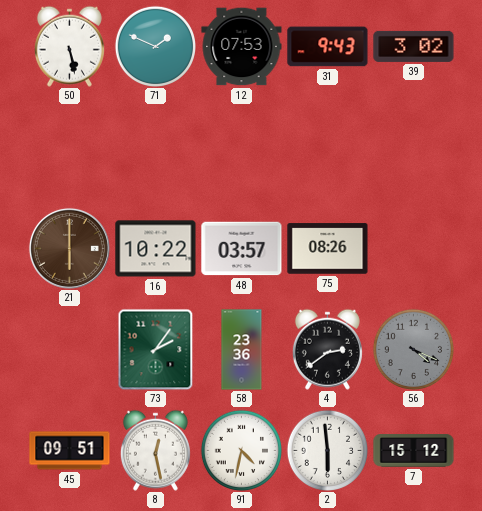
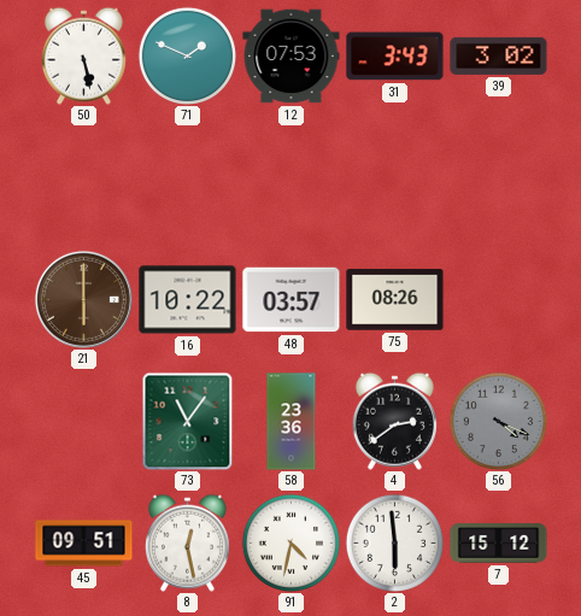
31: 9:43 -> 3:43 (395, 57)
73: 2:06 -> 11:06 (188, 421)
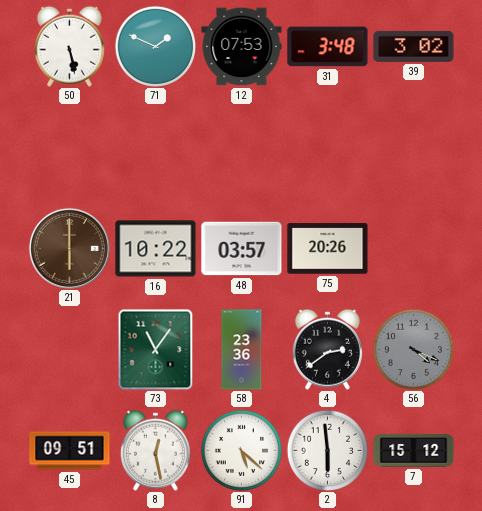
31: 3:43 -> 3:48 (328, 47)
75: 08:26 -> 20:26 (328, 249)
91: 4:32 -> 5:22 (241, 450)
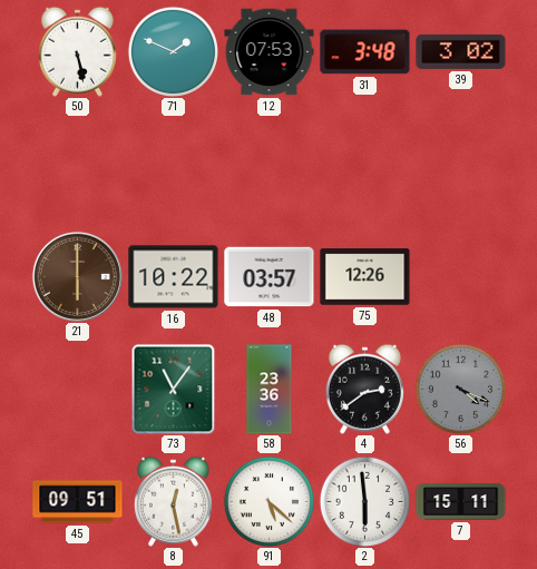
75: 20:26 -> 12:26 (365, 277)
7: 15:12 -> 15:11 (461, 502)
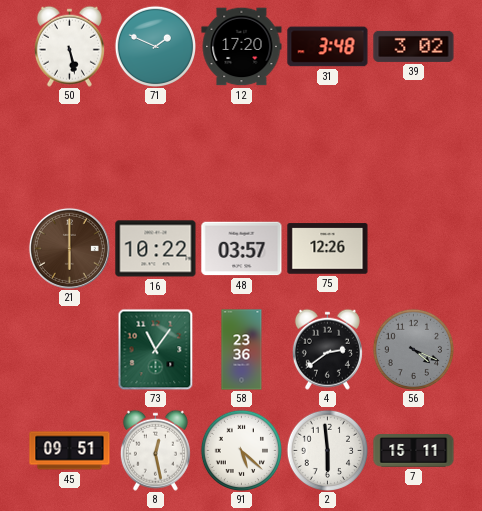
12: 07:53 -> 17:20 (242, 47)
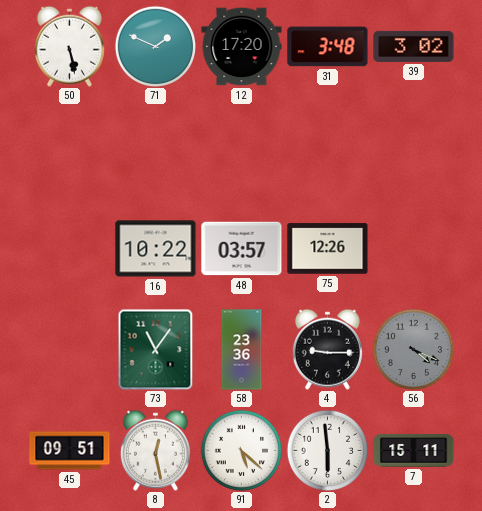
21: 6:00 -> none (69, 248)
4: 2:39 -> 9:15 (327, 349)
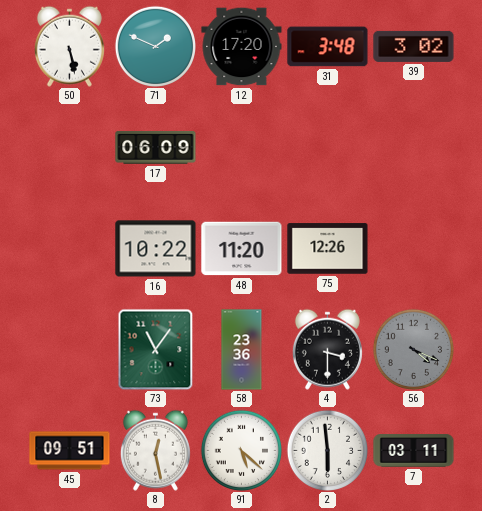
17: none -> 06:09 (156, 148)
48: 03:57 -> 11:20 (242, 249)
4: 9:15 -> 3:30 (327, 349)
7: 15:11 -> 03:11 (414, 451)
